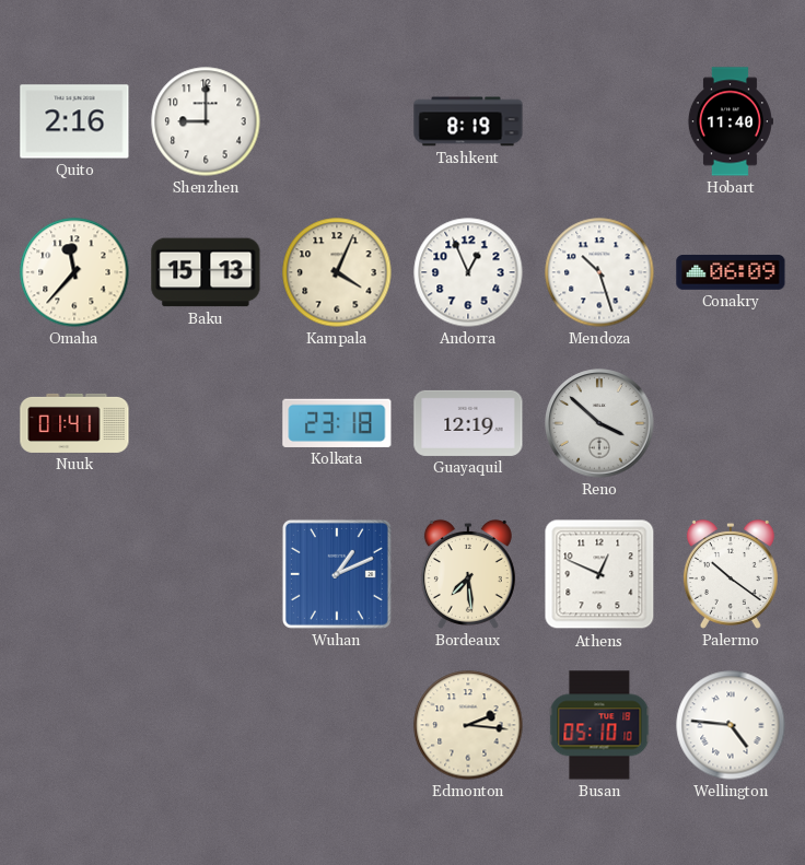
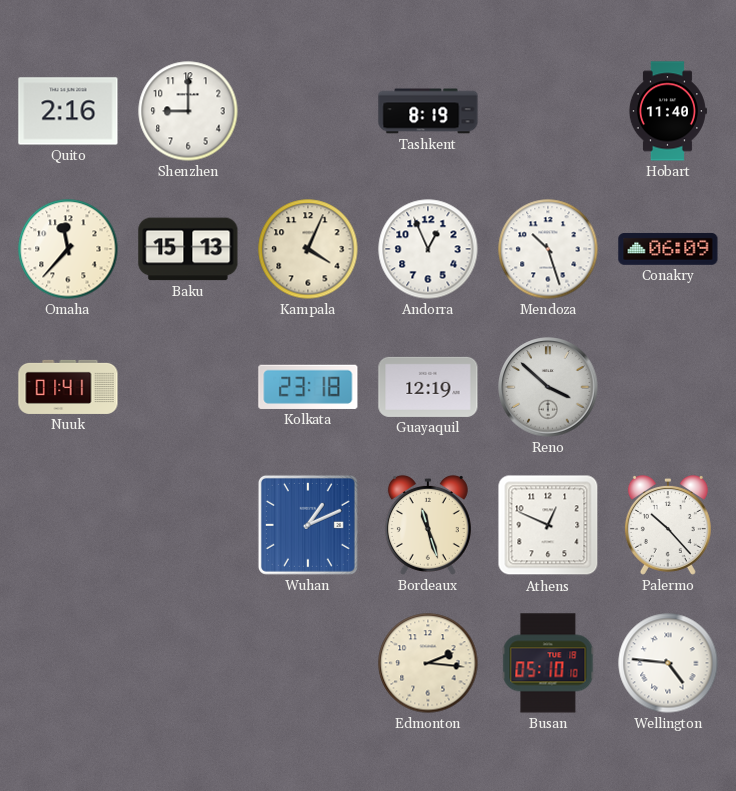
Bordeaux: 7:29 -> 11:27 (428, 525)
Palermo: 10:21 -> 10:23 (668, 525)
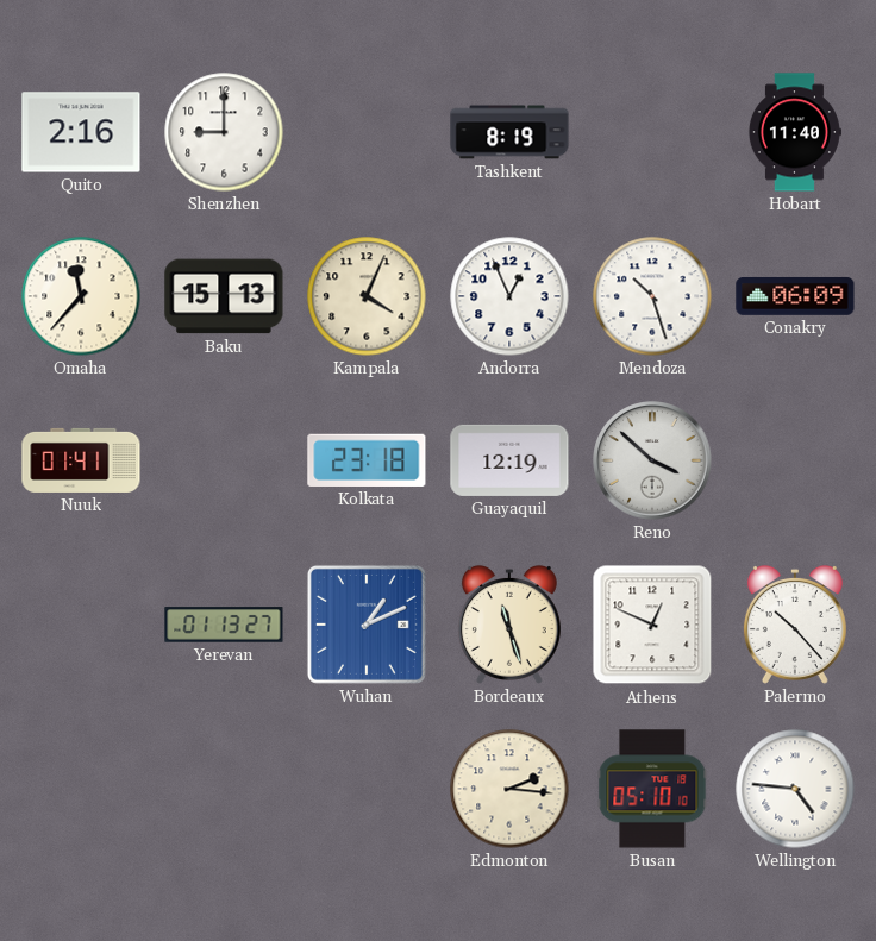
Yerevan: none -> 01:13 (224, 625)
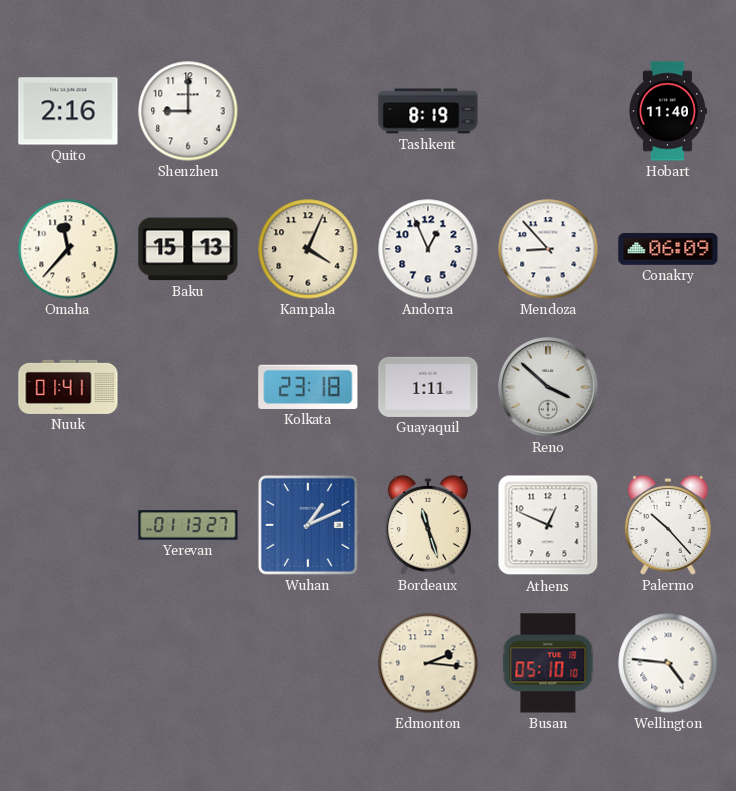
Mendoza: 10:27 -> 8:53 (548, 249)
Guayaquil: 12:19 -> 1:11 (428, 387)
